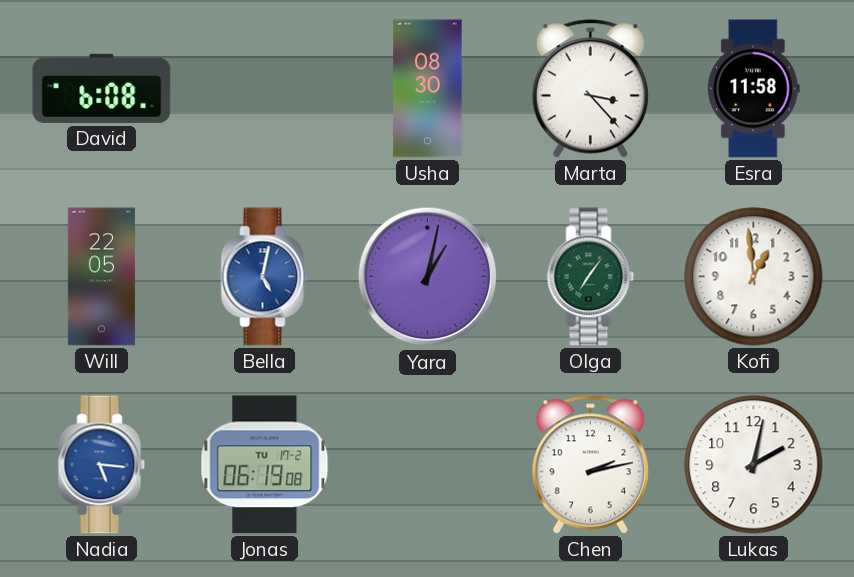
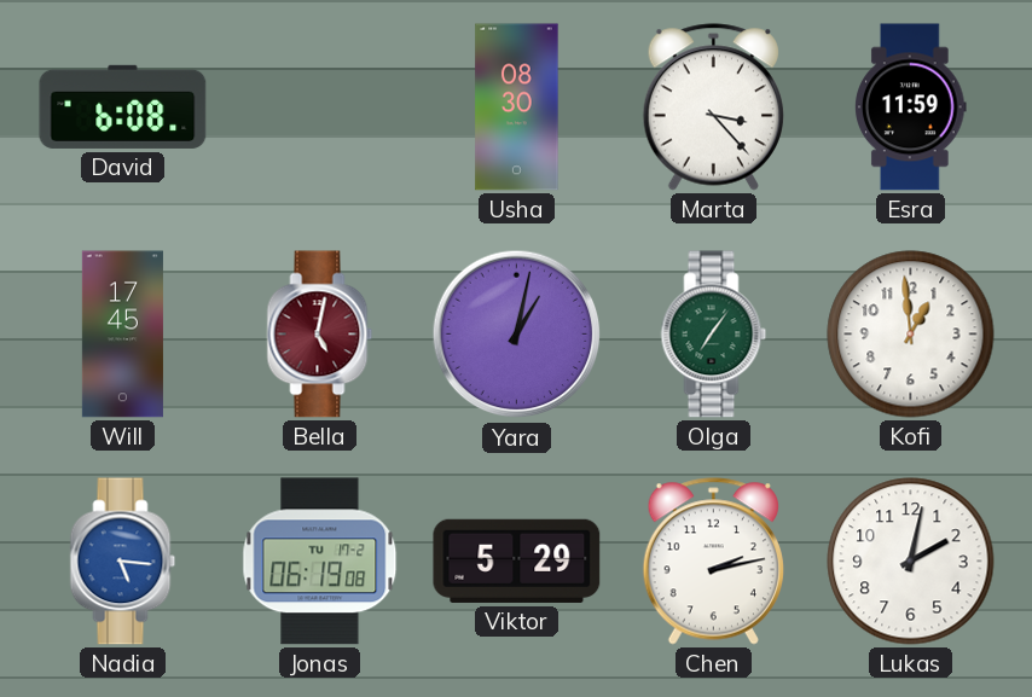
Esra: 11:58 -> 11:59 (911, 108)
Will: 22:05 -> 17:45 (122, 335)
Bella dial: blue -> burgundy (320, 335)
Viktor: none -> 5:29 (517, 560)
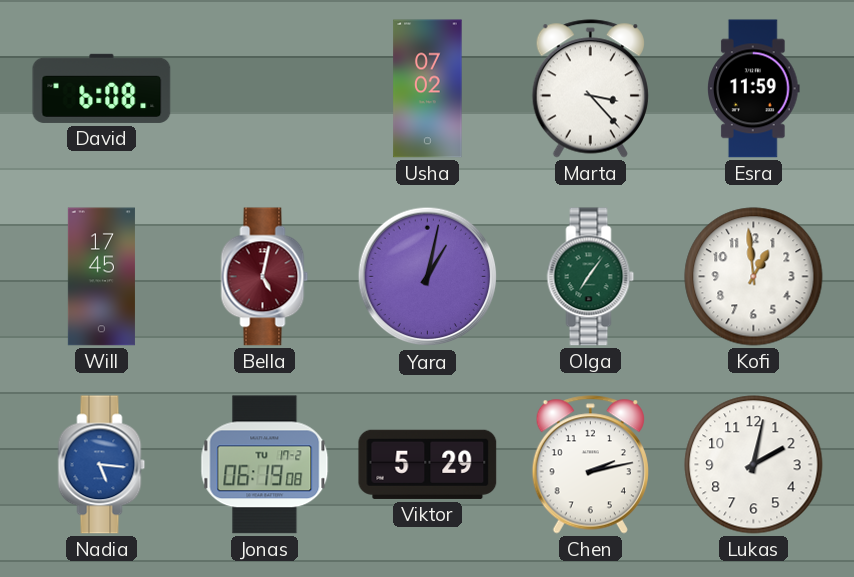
Usha: 08:30 -> 07:02 (428, 89)
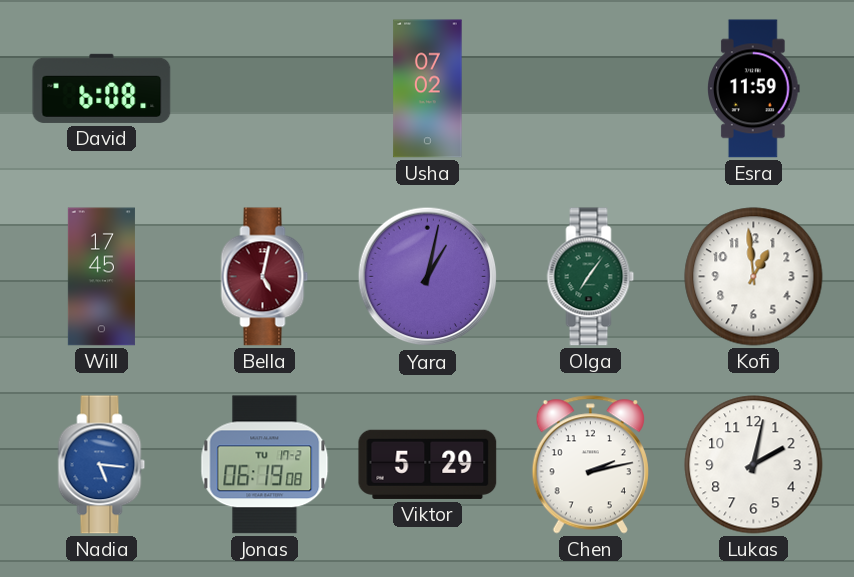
Marta: 3:23 -> none (590, 89)
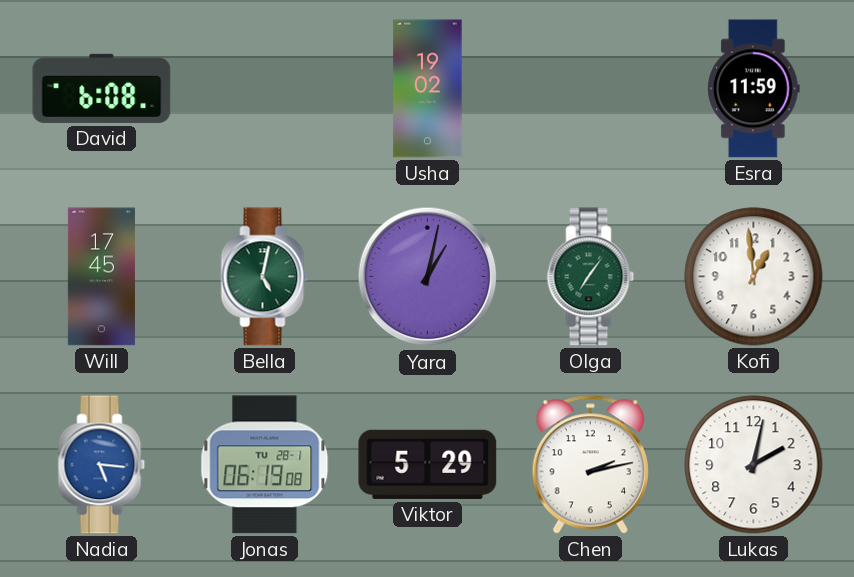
Usha: 07:02 -> 19:02 (428, 89)
Bella dial: burgundy -> green (265, 277)
Jonas date: TU 17-2 -> TU 28-1 (265, 465)
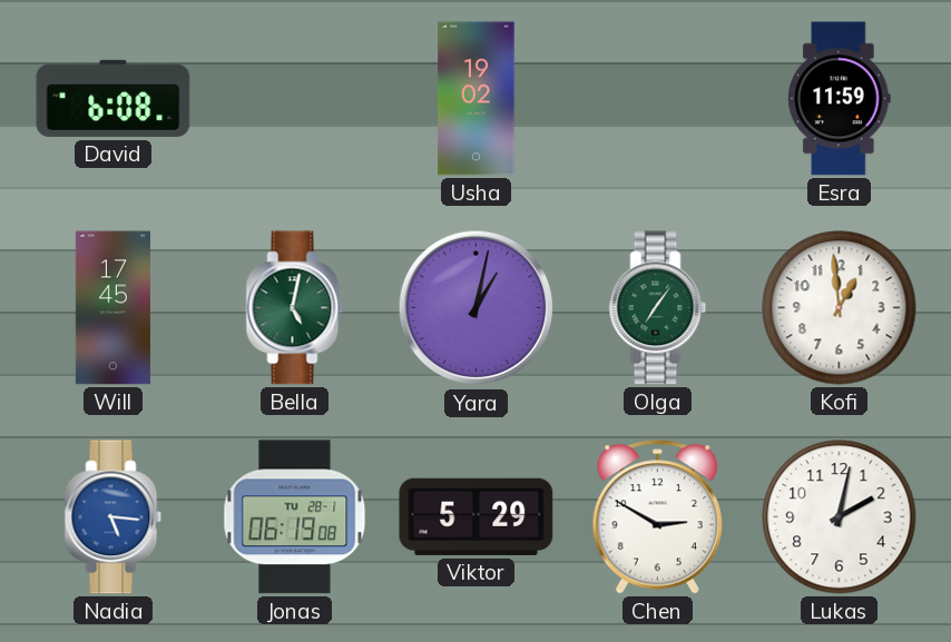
Chen: 2:13 -> 2:50 (657, 517)
